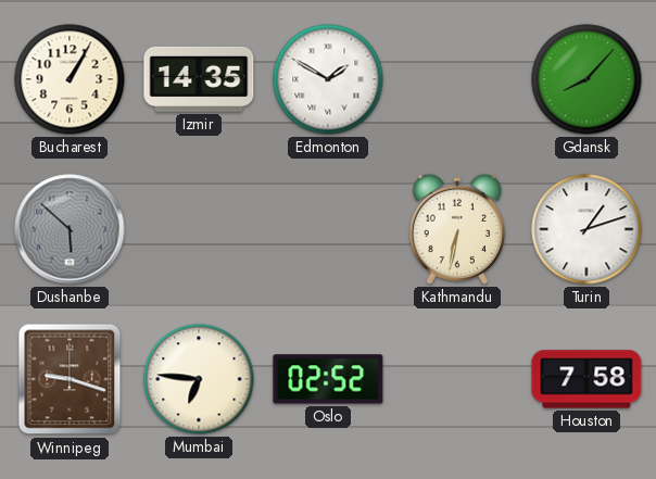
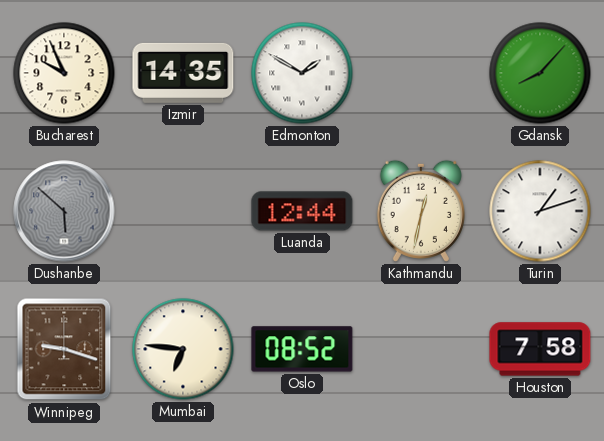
Bucharest: 1:05 -> 9:56 (64, 73)
Luanda: none -> 12:44 (302, 211)
Kathmandu: 6:32 -> 12:32 (421, 211)
Oslo: 02:52 -> 08:52 (302, 349)
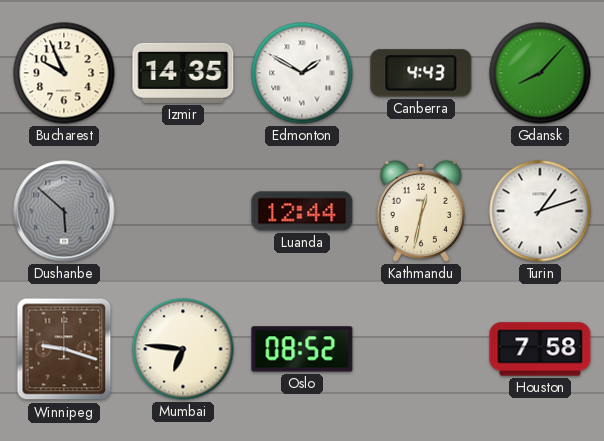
Canberra: none -> 4:43 (421, 73)
